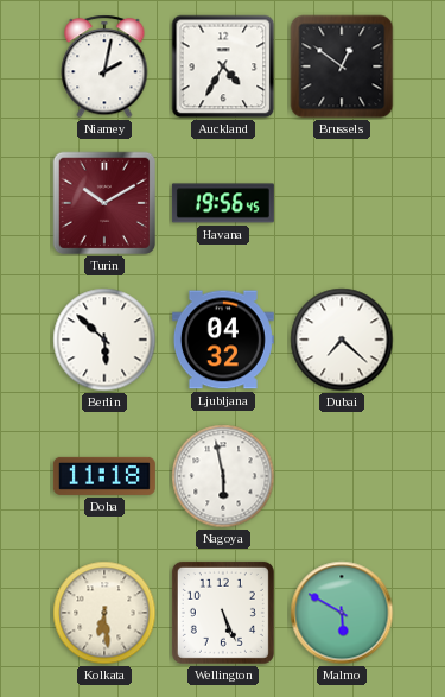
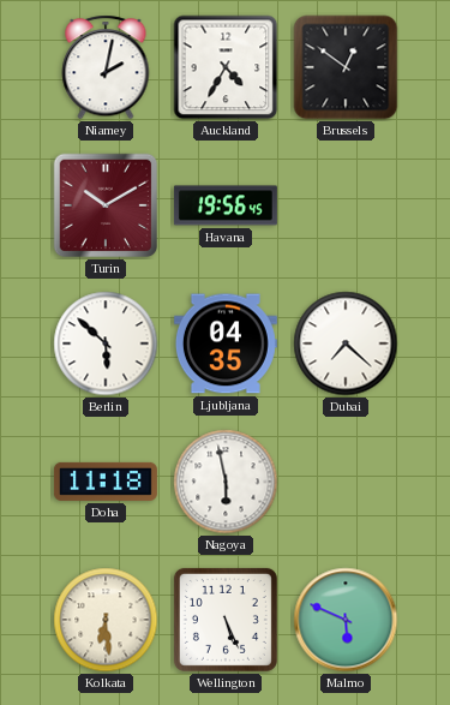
Ljubljana: 04:32 -> 04:35 (226, 343)
Malmo: 5:50 -> 5:49 (346, 620)
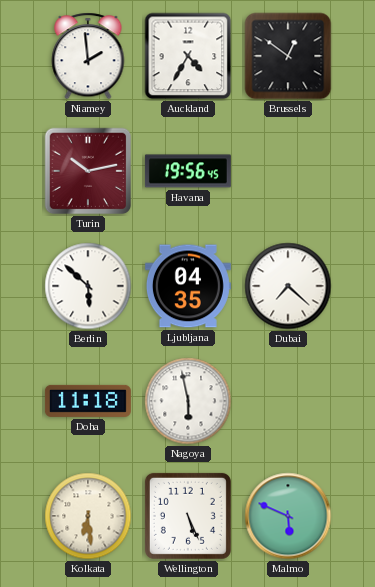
Niamey: 2:02 -> 1:59 (88, 56)
Turin: 10:10 -> 10:13 (88, 171)
